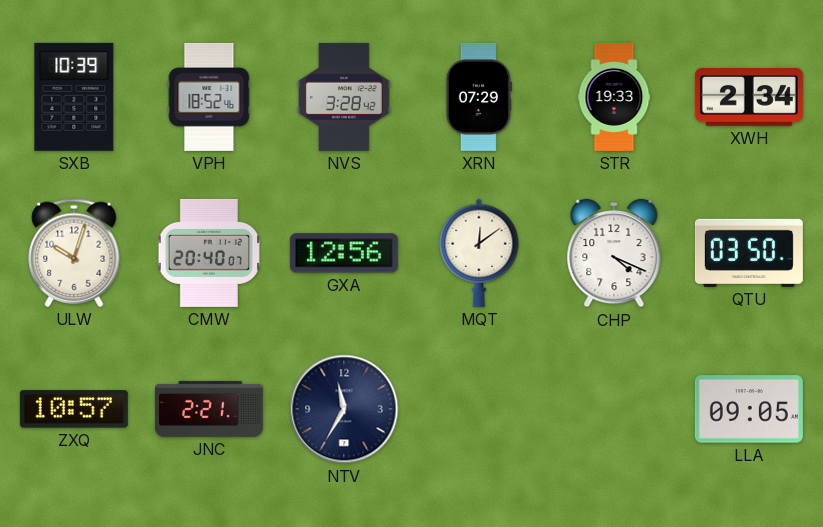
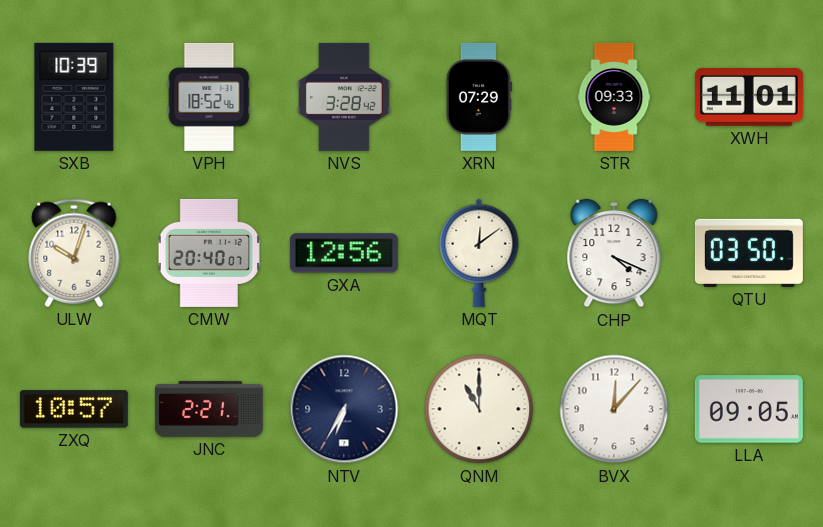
STR: 19:33 -> 09:33 (614, 97)
XWH: 2:34 -> 11:01 (749, 98)
NTV: 11:35 -> 6:35 (344, 409)
QNM: none -> 11:00 (479, 409)
BVX: none -> 12:07 (614, 409)
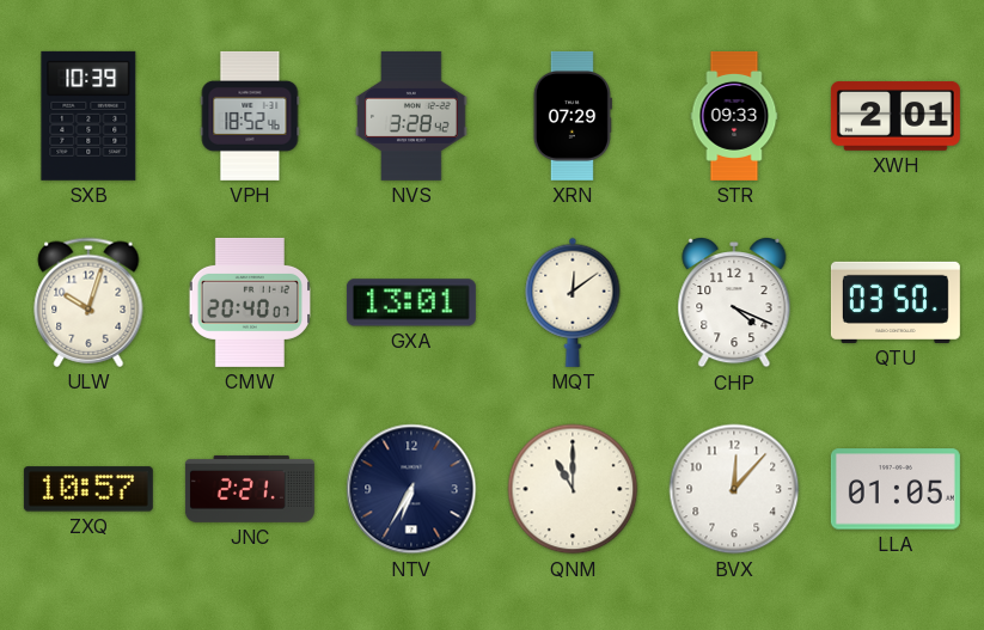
XWH: 11:01 -> 2:01 (896, 117)
GXA: 12:56 -> 13:01 (411, 302)
LLA: 09:05 -> 01:05 (896, 489)
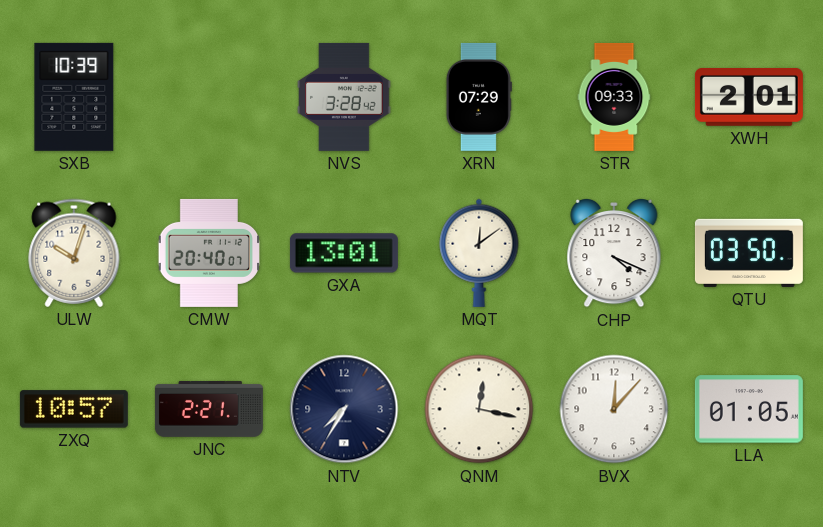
VPH: 18:52 -> none (250, 116)
NTV: 6:35 -> 7:35 (344, 409)
QNM: 11:00 -> 12:17 (479, 409)
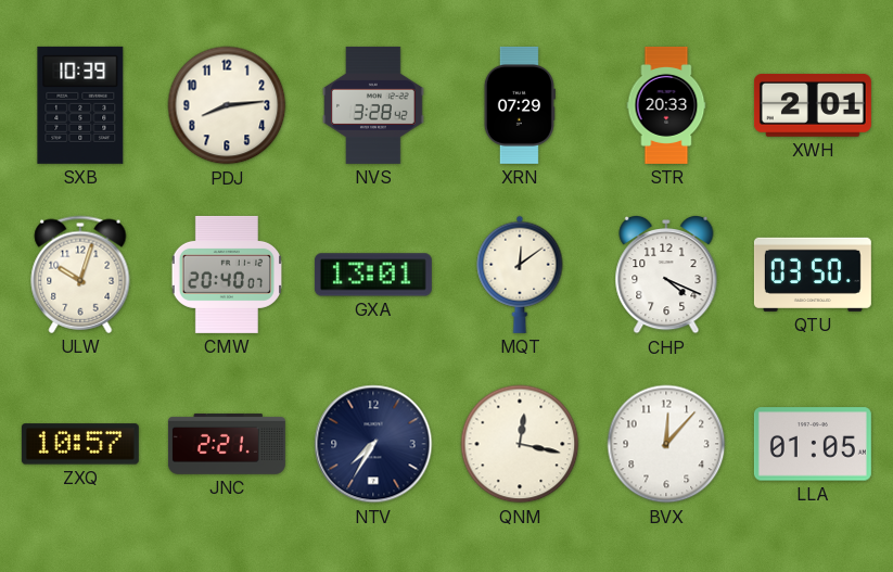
PDJ: none -> 8:14 (227, 105)
STR: 09:33 -> 20:33 (666, 105)
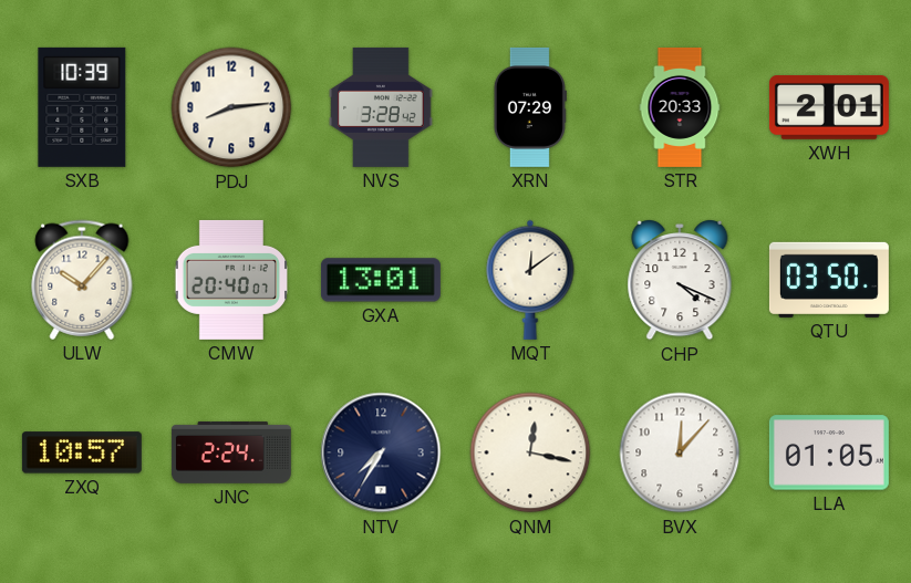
ULW: 10:03 -> 10:07 (82, 280)
JNC: 2:21 -> 2:24 (231, 452)
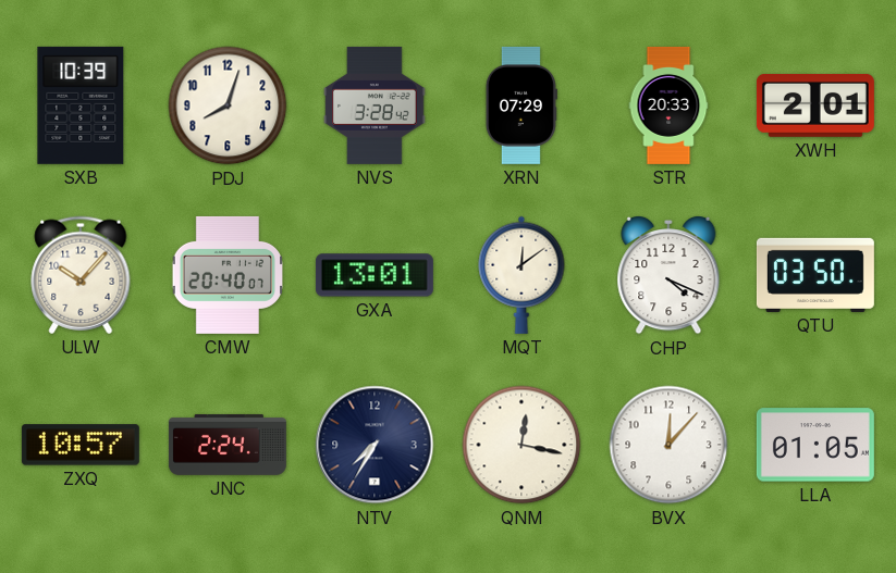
PDJ: 8:14 -> 8:03 (228, 105)
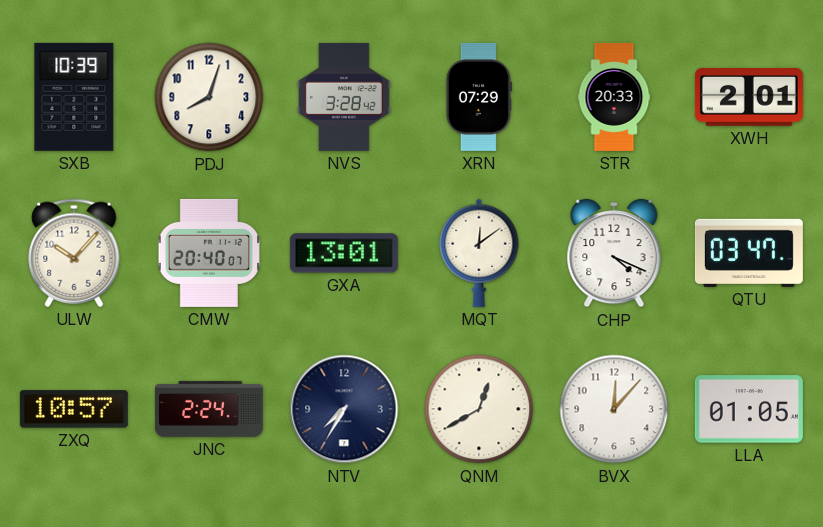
QTU: 03:50 -> 03:47 (749, 253)
QNM: 12:17 -> 12:40 (479, 409)
